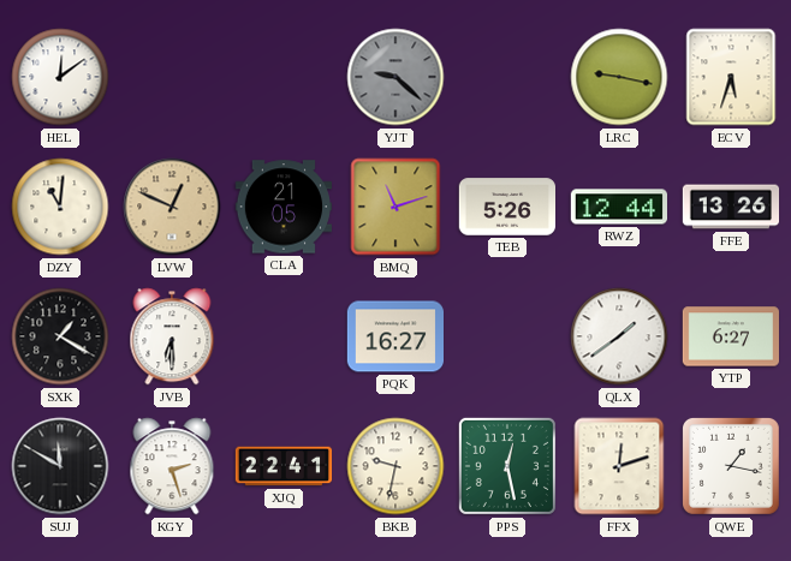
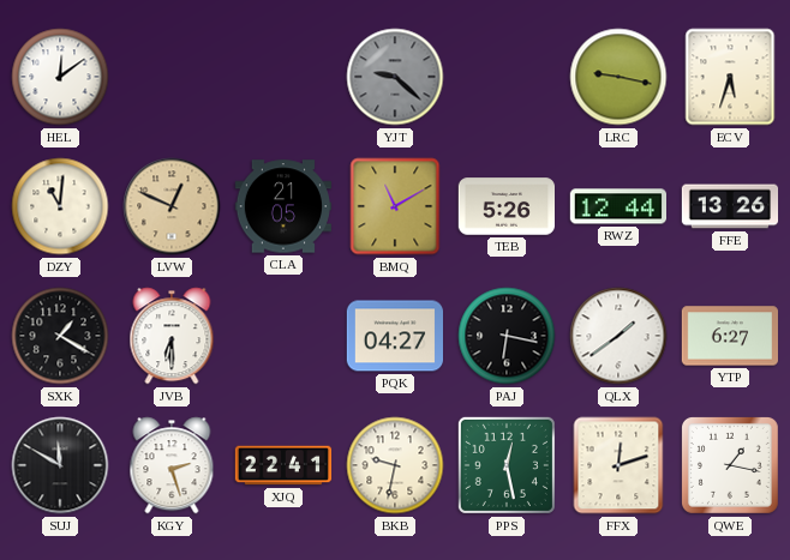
BMQ: 11:12 -> 11:10 (395, 206)
PQK: 16:27 -> 04:27 (394, 336)
PAJ: none -> 6:17 (507, 336)
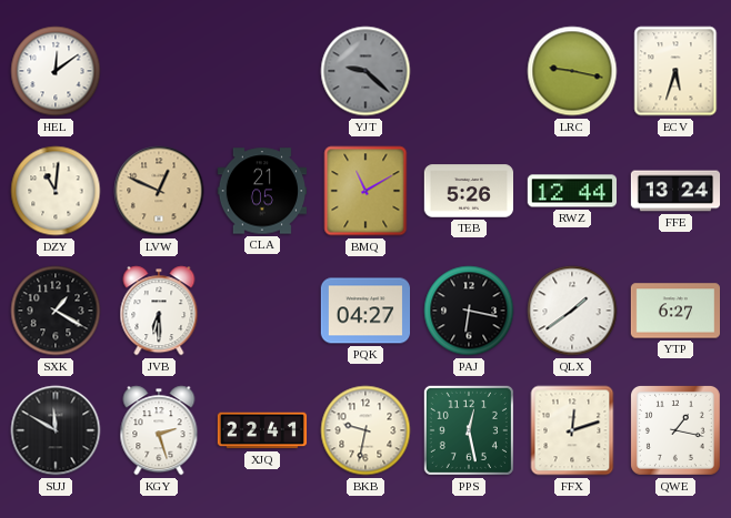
FFE: 13:26 -> 13:24 (675, 191)
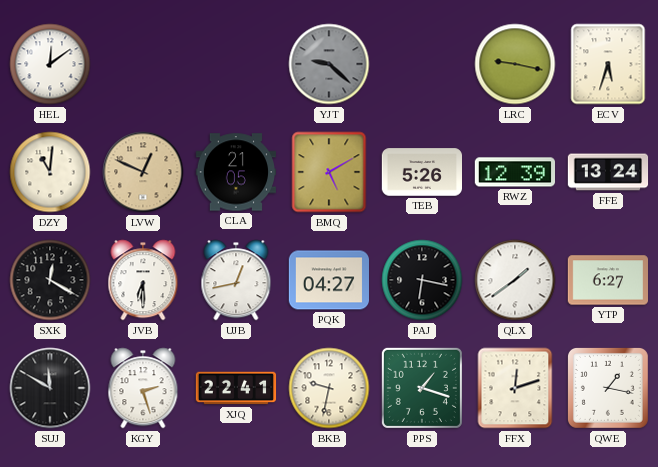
BMQ: 11:10 -> 5:10 (329, 172)
RWZ: 12:44 -> 12:39 (514, 172)
SXK: 1:20 -> 12:20 (50, 280)
UJB: none -> 12:43 (236, 280)
PPS: 12:28 -> 1:18 (422, 388)
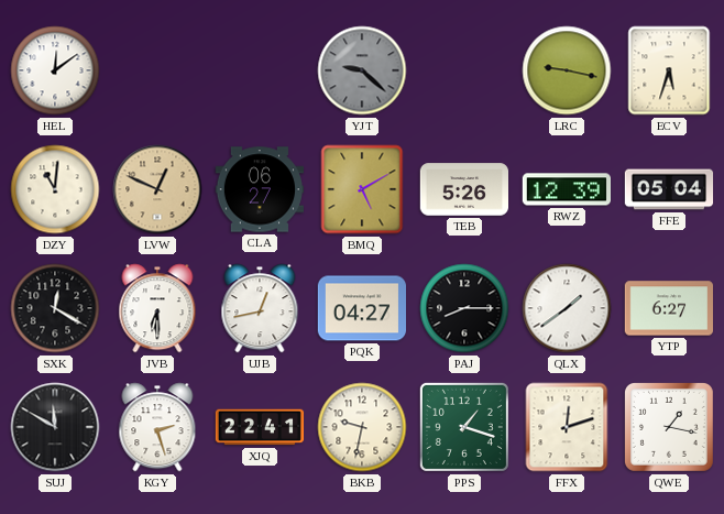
CLA: 21:05 -> 06:27 (259, 189)
FFE: 13:24 -> 05:04 (669, 189)
PAJ: 6:17 -> 8:15 (464, 308)
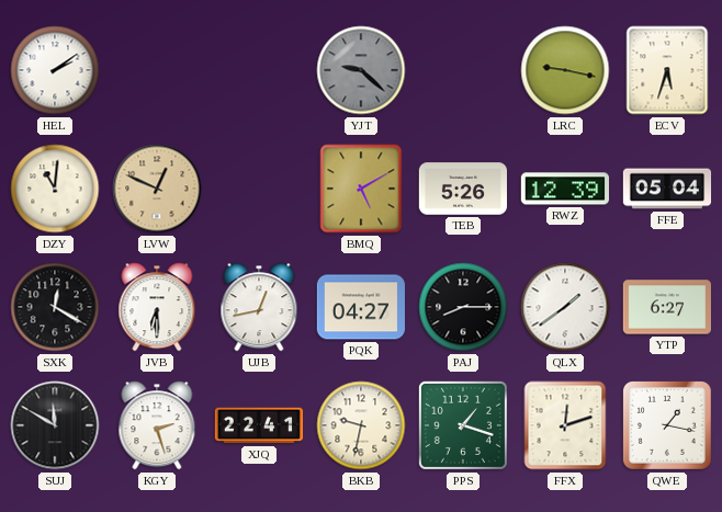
HEL: 12:09 -> 2:09 (55, 70)
CLA: 06:27 -> none (259, 189)
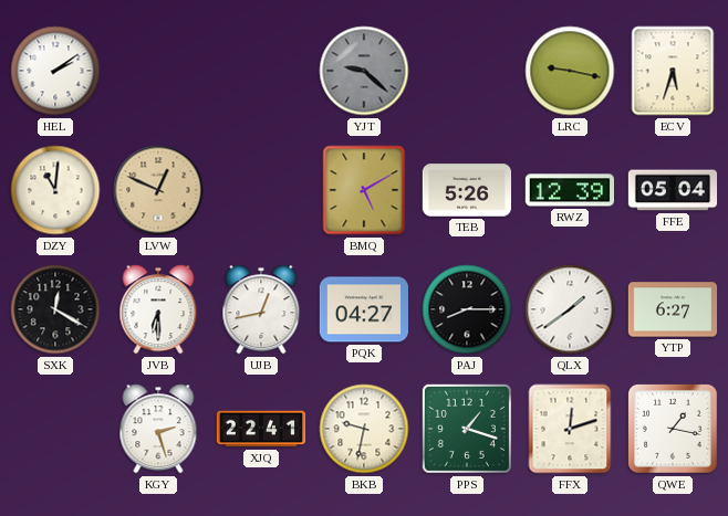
SUJ: 11:50 -> none (55, 425)
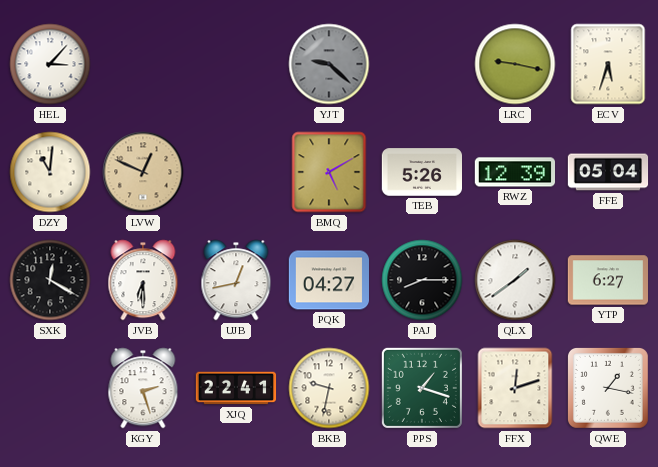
HEL: 2:09 -> 3:07 (50, 64)
